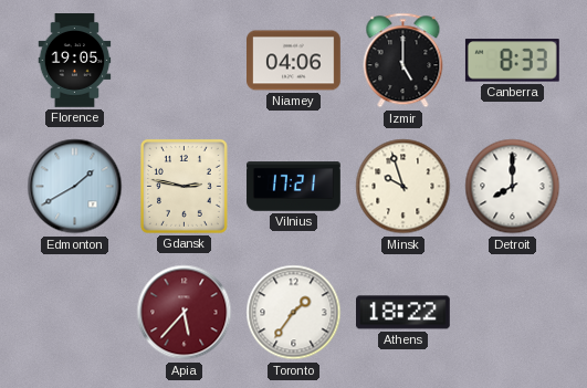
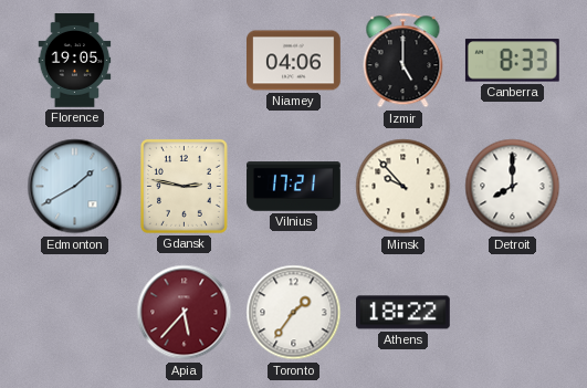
Minsk: 9:57 -> 9:53 (403, 187)
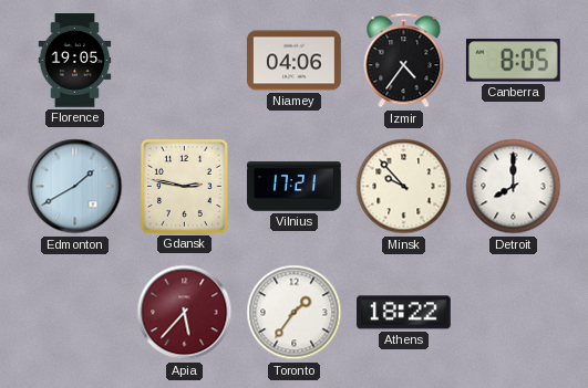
Izmir: 5:00 -> 4:36 (404, 61)
Canberra: 8:33 -> 8:05 (513, 61)
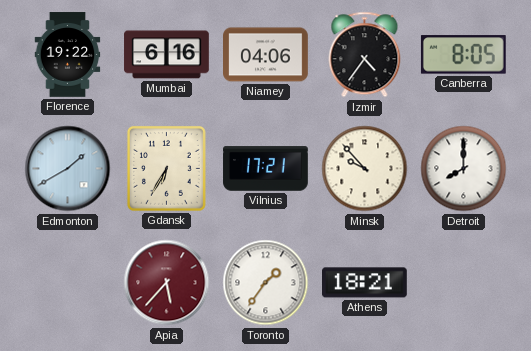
Florence: 19:05 -> 19:22 (68, 55)
Mumbai: none -> 6:16 (167, 55)
Gdansk: 2:47 -> 6:35 (166, 168)
Athens: 18:22 -> 18:21 (365, 283)
